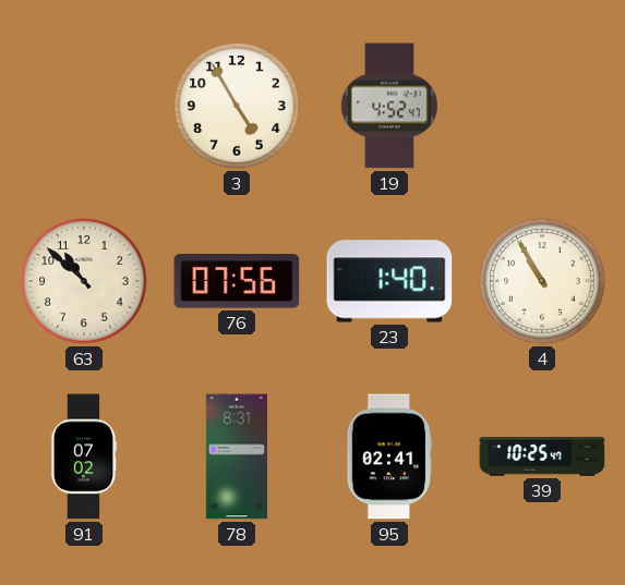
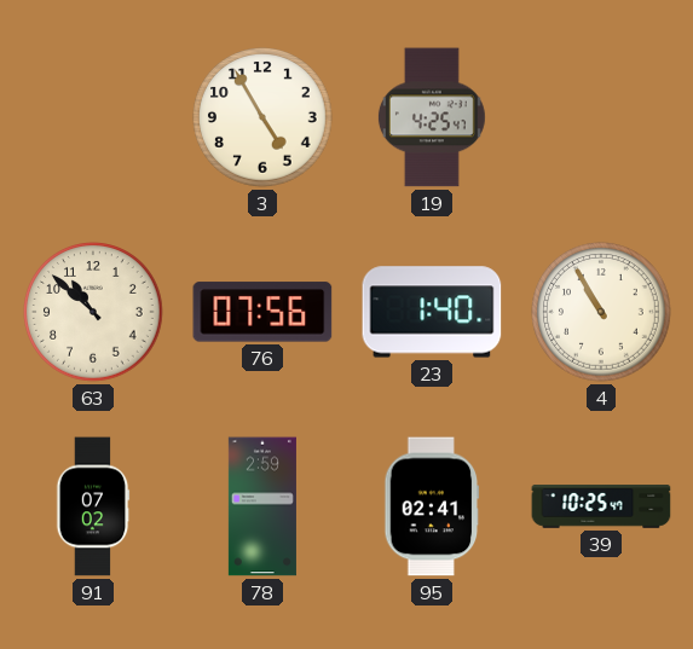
19: 4:52 -> 4:25 (432, 117)
78: 8:31 -> 2:59 (262, 506)
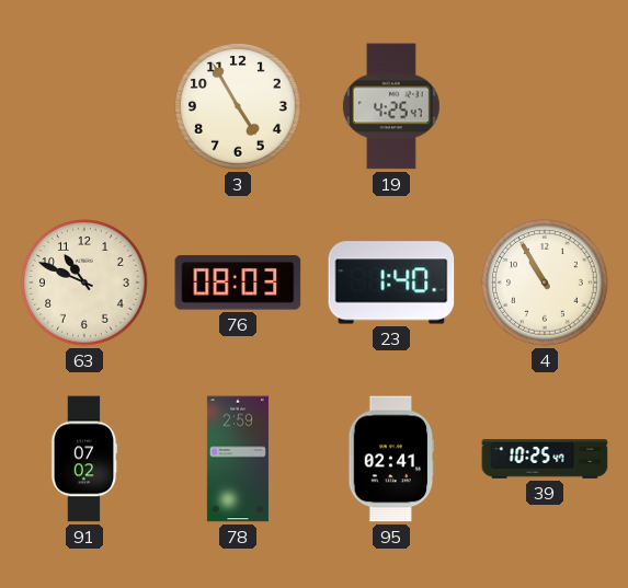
63: 10:52 -> 10:49 (84, 283)
76: 07:56 -> 08:03 (238, 283)
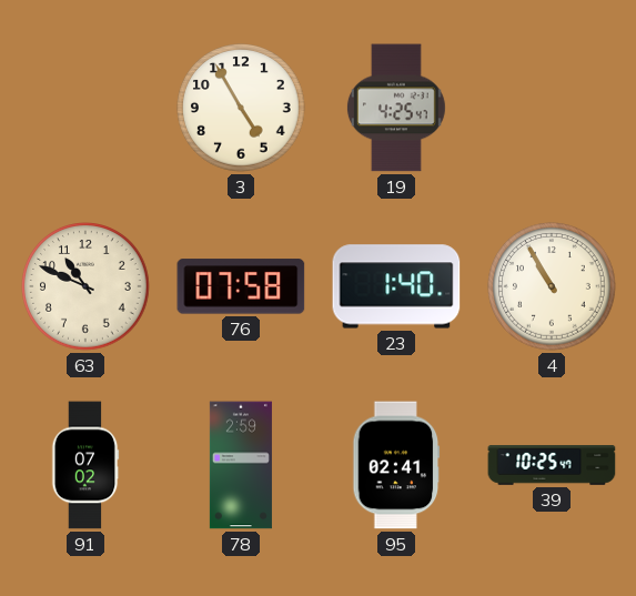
76: 08:03 -> 07:58 (241, 286)
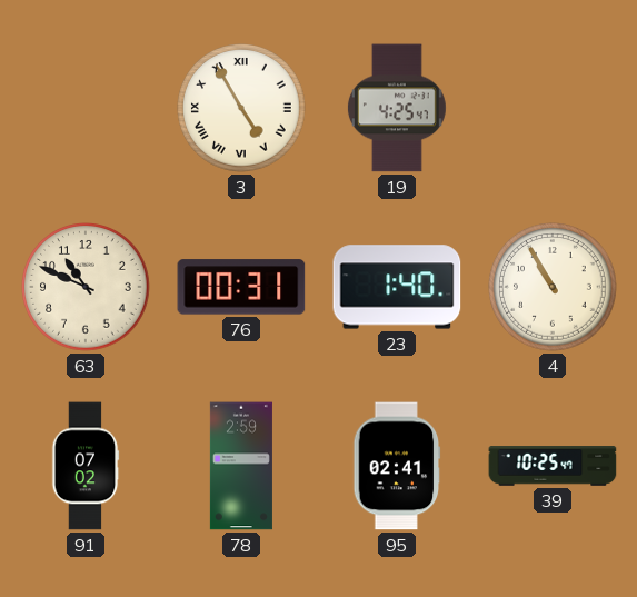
3 numerals: Arabic -> Roman (241, 108)
76: 07:58 -> 00:31 (241, 287)
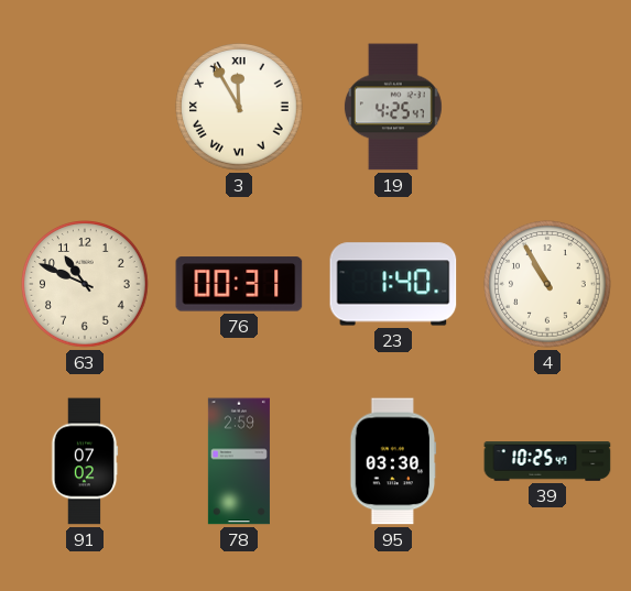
3: 4:55 -> 11:55 (239, 107)
95: 02:41 -> 03:30 (393, 461)
